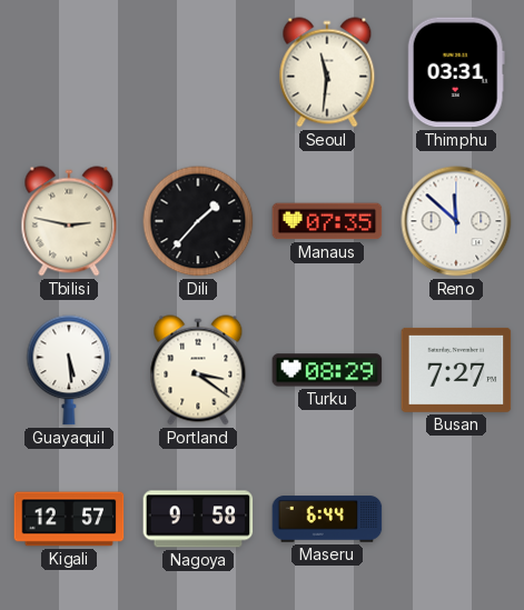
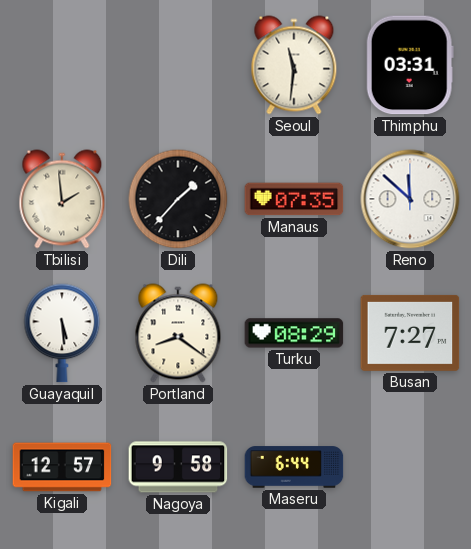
Tbilisi: 2:47 -> 1:59 (62, 199)
Portland: 3:21 -> 8:21 (178, 333)
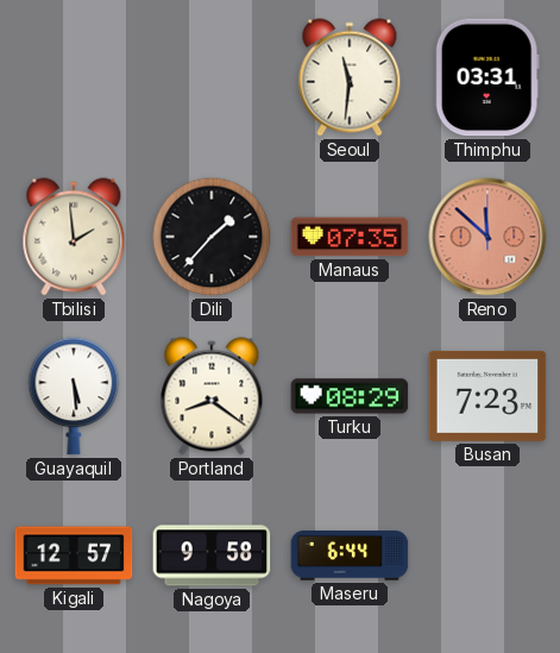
Reno dial: white -> salmon (487, 237)
Busan: 7:27 -> 7:23 (487, 396)
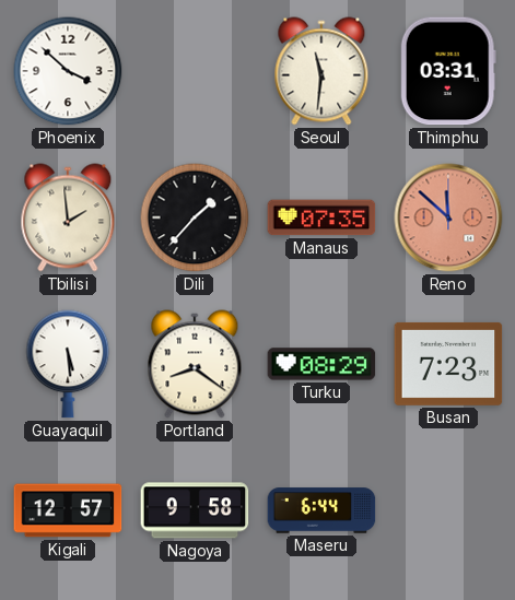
Phoenix: none -> 3:52 (68, 71)
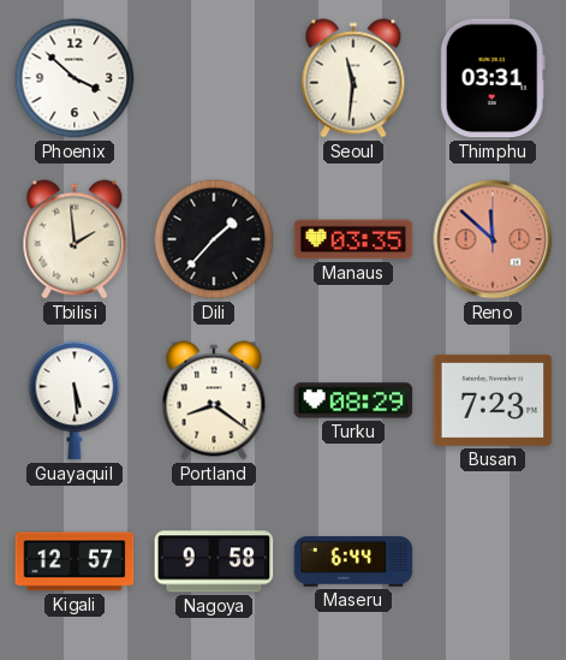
Manaus: 07:35 -> 03:35 (353, 239)
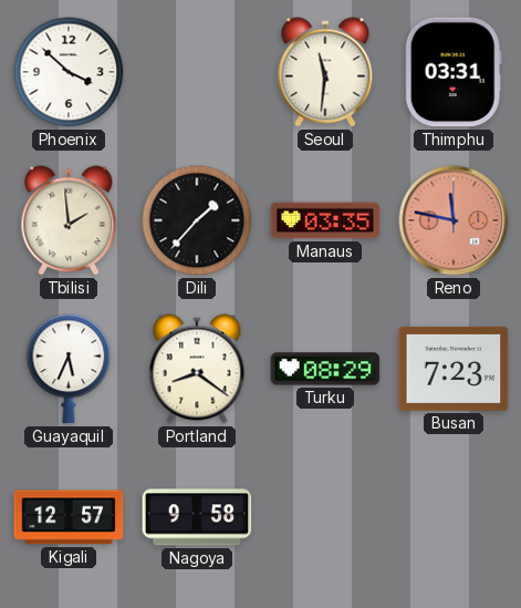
Reno: 11:52 -> 11:47 (454, 220)
Guayaquil: 5:29 -> 5:34 (69, 369)
Maseru: 6:44 -> none (353, 561)
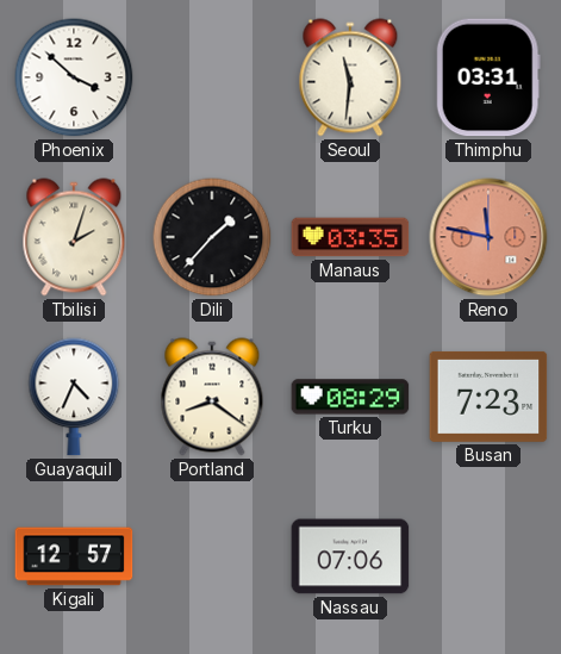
Tbilisi: 1:59 -> 2:03 (74, 237)
Guayaquil: 5:34 -> 4:34 (74, 397)
Nagoya: 9:58 -> none (197, 517)
Nassau: none -> 07:06 (350, 556)
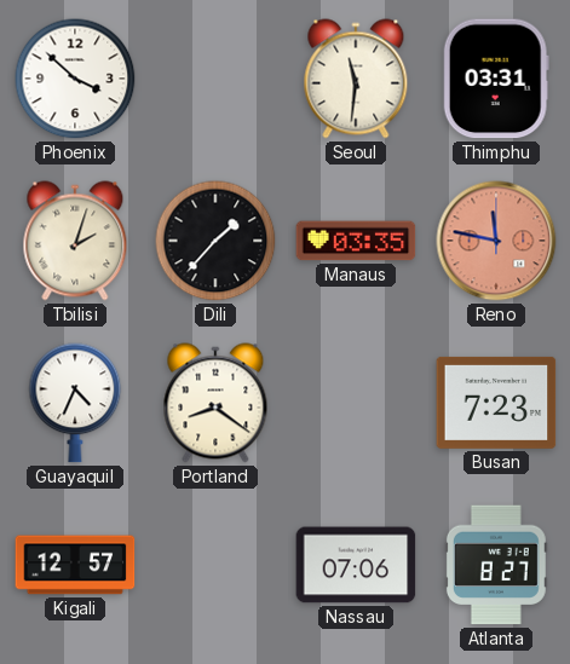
Turku: 08:29 -> none (350, 397)
Atlanta: none -> 8:27 (496, 565)
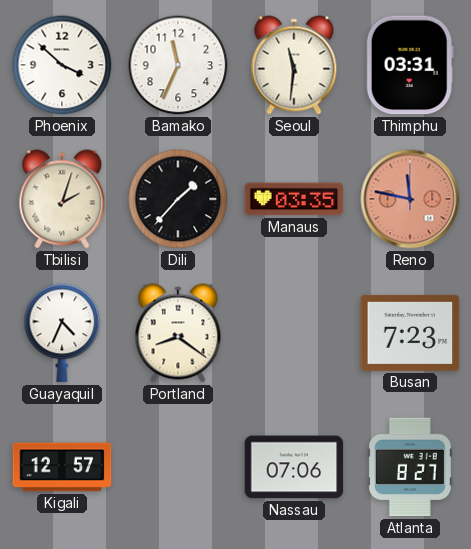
Bamako: none -> 11:34 (178, 65)
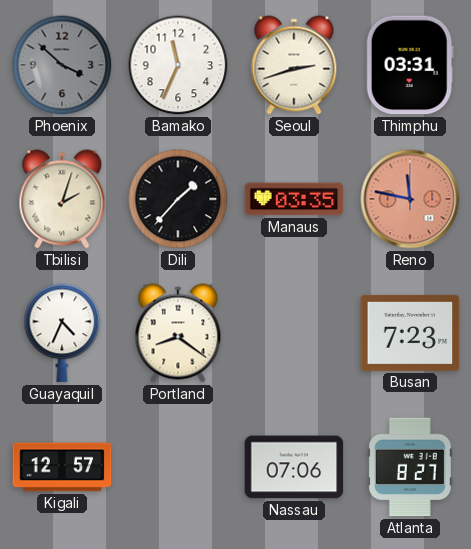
Phoenix dial: white -> grey (62, 65)
Seoul: 11:31 -> 2:42 (294, 65)
